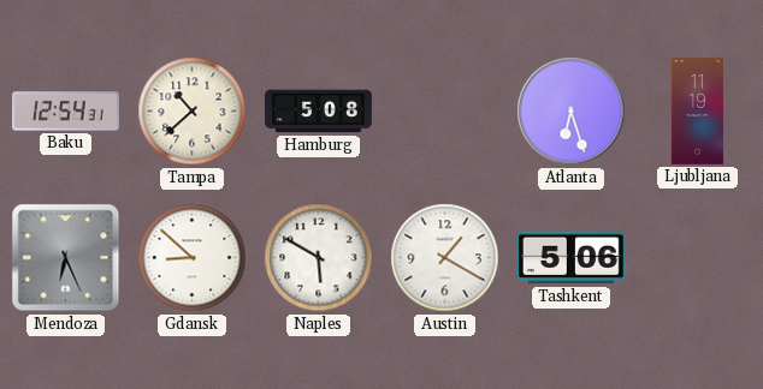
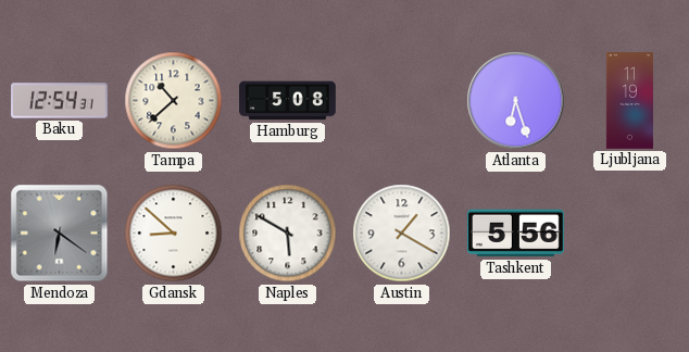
Mendoza: 6:26 -> 6:21 (60, 234)
Tashkent: 5:06 -> 5:56 (515, 234)
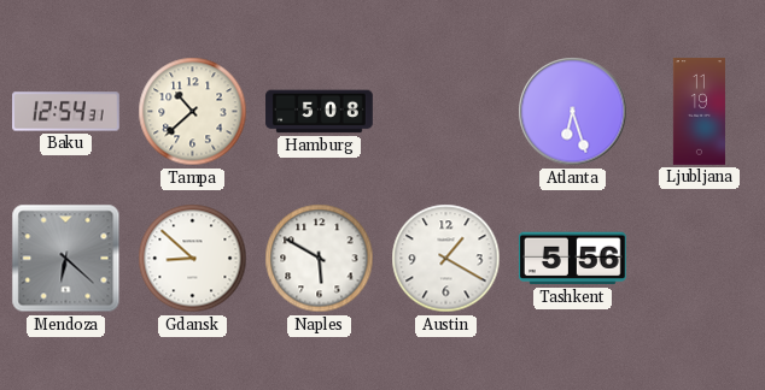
Mendoza: 6:21 -> 6:22 (66, 259)
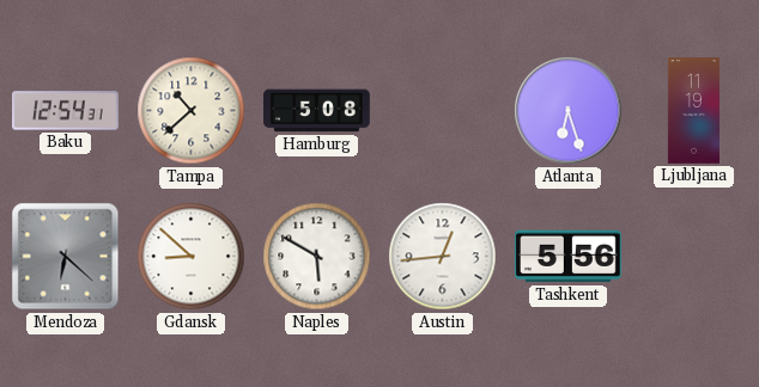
Austin: 1:20 -> 12:44 (443, 257)
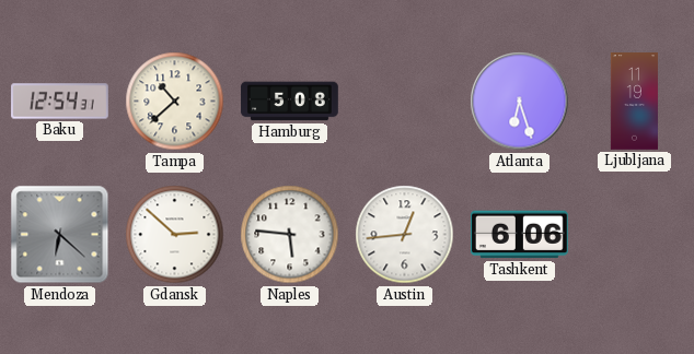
Gdansk: 8:52 -> 2:52 (175, 235)
Naples: 5:50 -> 5:46 (290, 235)
Tashkent: 5:56 -> 6:06 (519, 235)
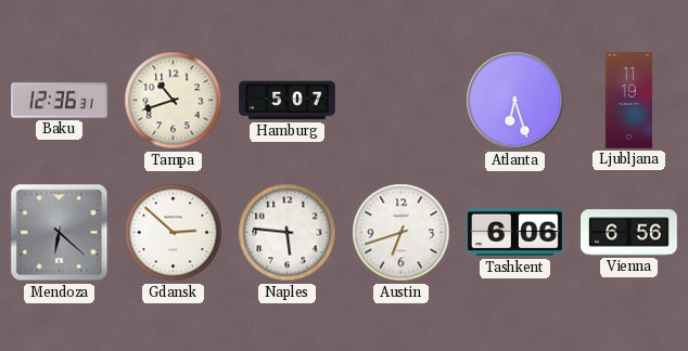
Baku: 12:54 -> 12:36 (60, 101)
Tampa: 10:38 -> 10:42 (174, 101)
Hamburg: 5:08 -> 5:07 (288, 101)
Austin: 12:44 -> 6:42 (402, 233)
Vienna: none -> 6:56 (629, 233)
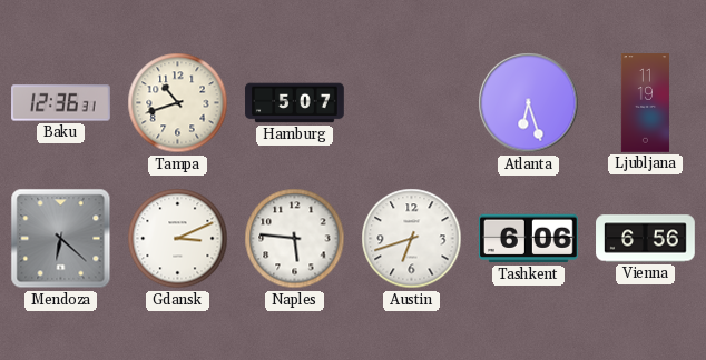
Gdansk: 2:52 -> 3:11 (178, 239)
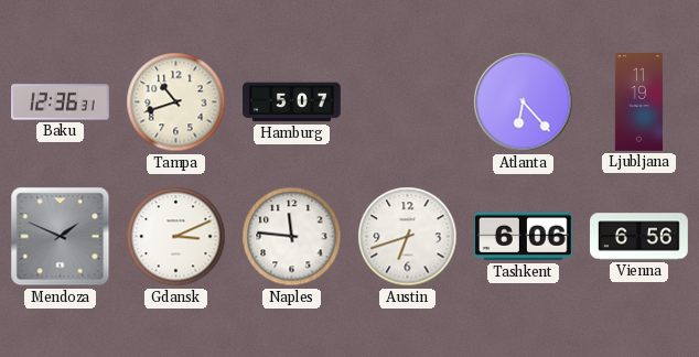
Atlanta: 6:27 -> 6:23 (524, 102)
Mendoza: 6:22 -> 1:49 (61, 237)
Naples: 5:46 -> 11:46 (292, 237)
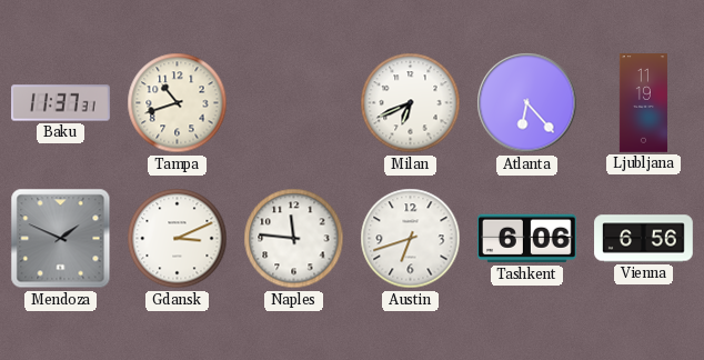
Baku: 12:36 -> 11:37 (61, 103)
Hamburg: 5:07 -> none (292, 102)
Milan: none -> 6:41 (411, 103)
